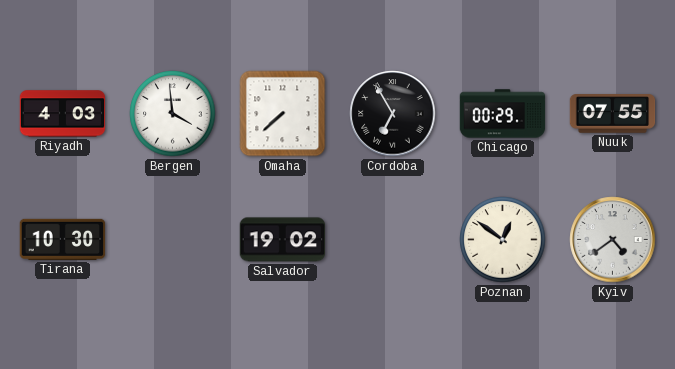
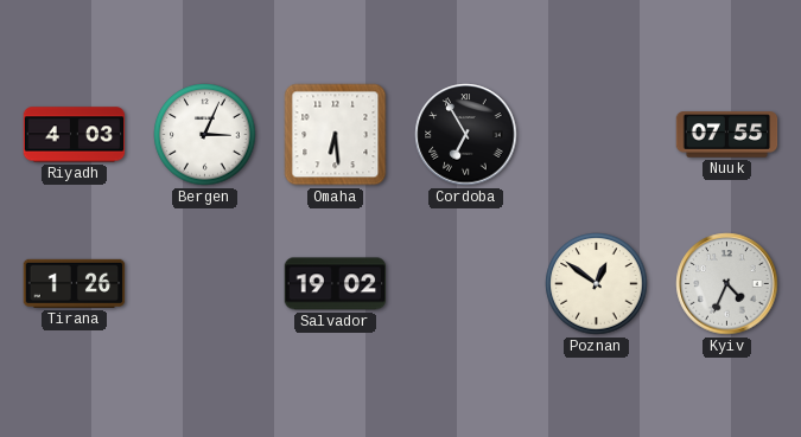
Bergen: 3:59 -> 3:04 (205, 135)
Omaha: 7:38 -> 6:29 (336, 135)
Chicago: 00:29 -> none (503, 114)
Tirana: 10:30 -> 1:26 (75, 283)
Kyiv: 4:39 -> 4:34 (727, 284)
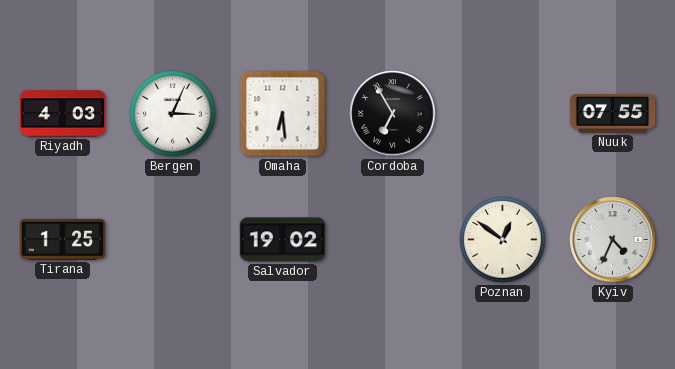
Tirana: 1:26 -> 1:25 (63, 239)
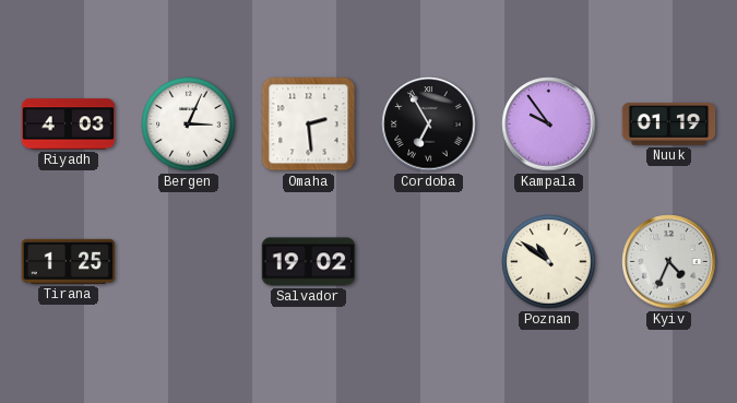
Omaha: 6:29 -> 2:29 (309, 125)
Kampala: none -> 9:54 (549, 125)
Nuuk: 07:55 -> 01:19 (669, 125)
Poznan: 12:51 -> 10:51 (549, 262)
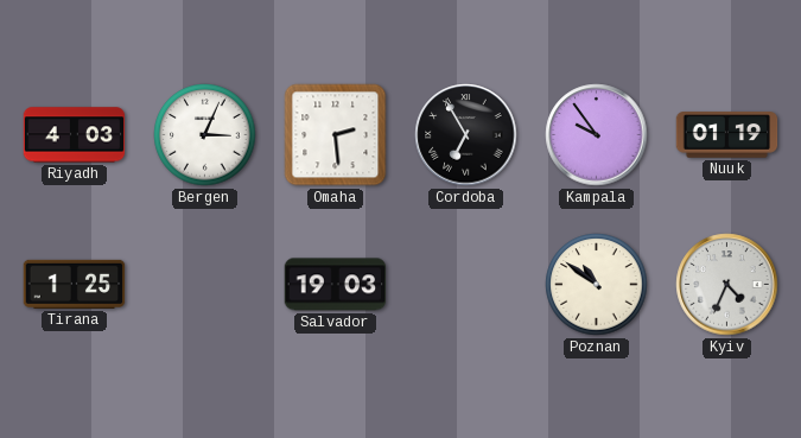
Salvador: 19:02 -> 19:03 (336, 285)
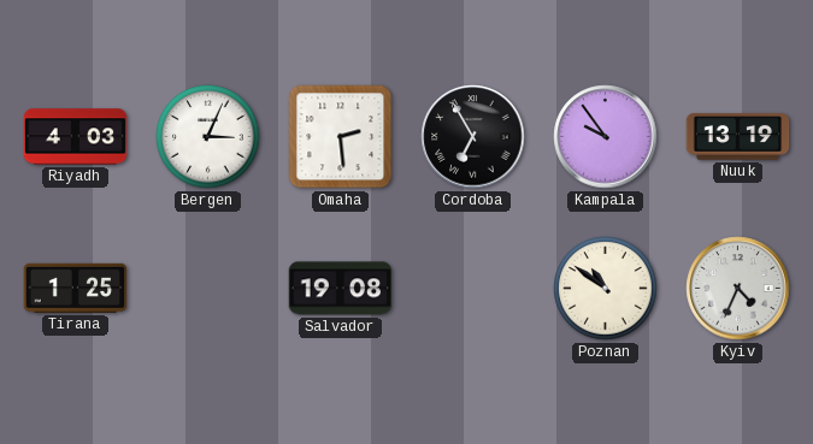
Nuuk: 01:19 -> 13:19 (738, 137)
Salvador: 19:03 -> 19:08 (341, 289)
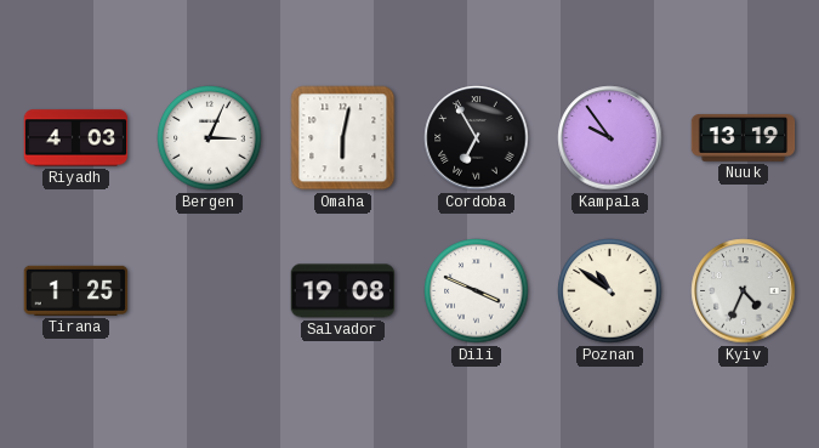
Omaha: 2:29 -> 6:02 (343, 138)
Dili: none -> 3:49 (477, 291)
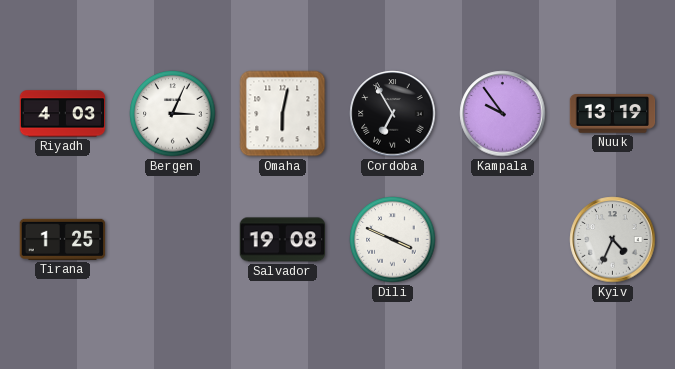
Poznan: 10:51 -> none (610, 291)
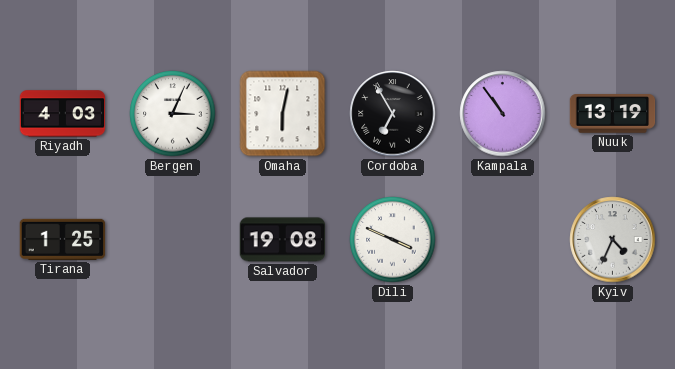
Kampala: 9:54 -> 10:54 (503, 114)
